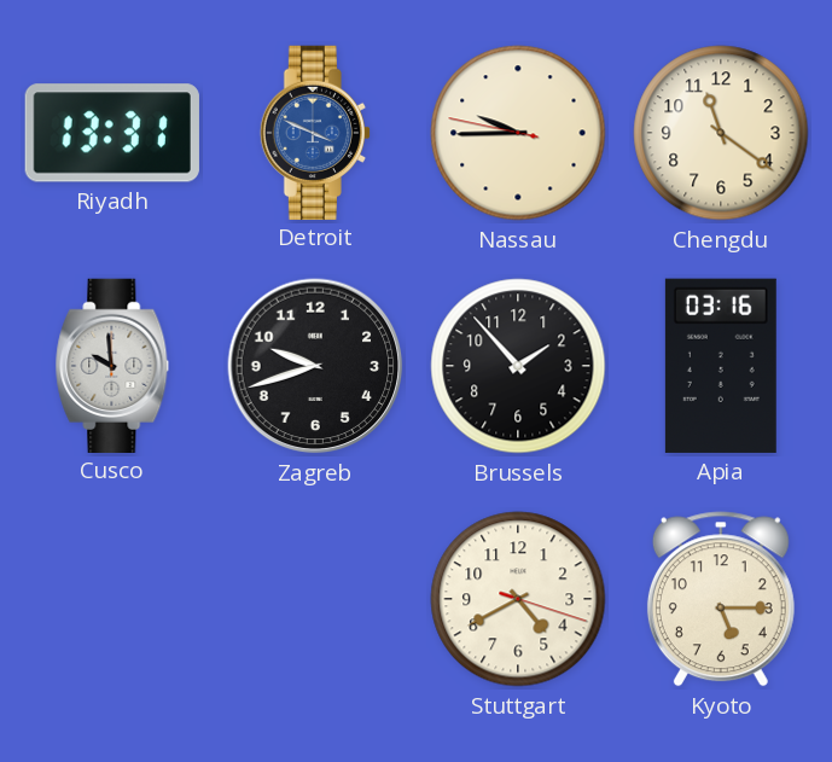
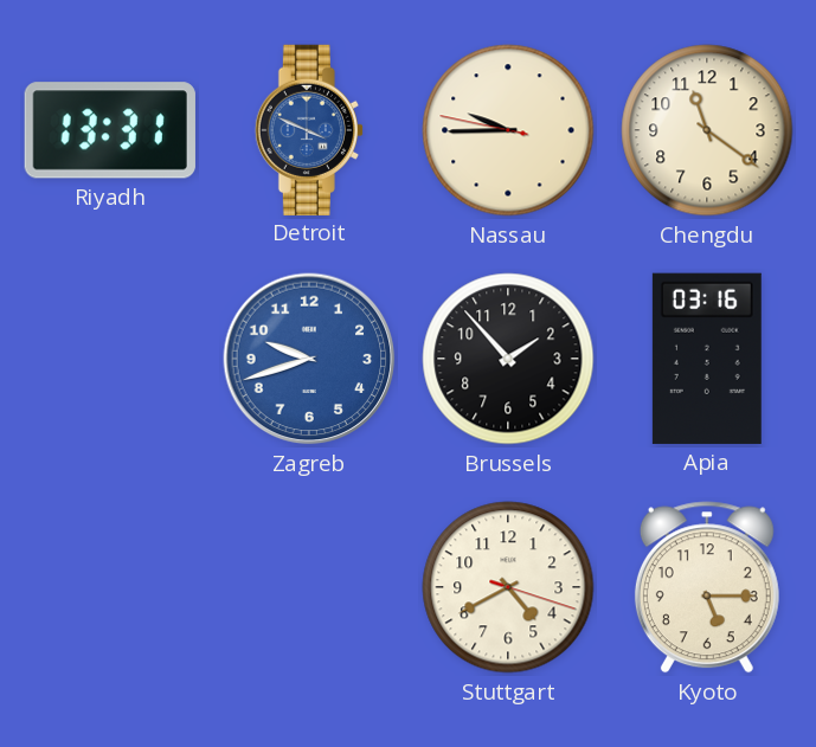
Cusco: 9:59 -> none (112, 365)
Zagreb dial: black -> blue (309, 359)
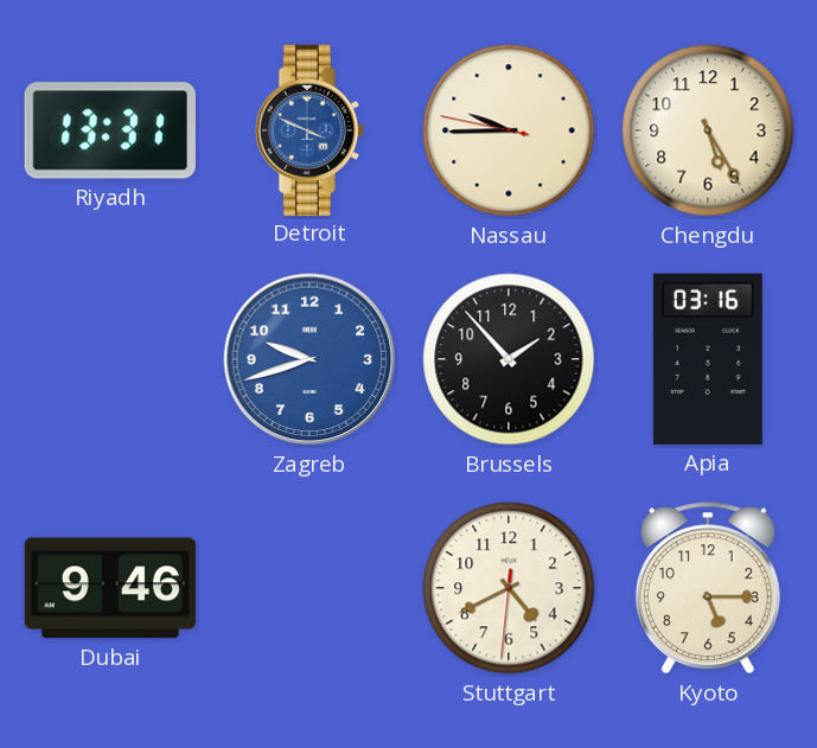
Chengdu: 11:21 -> 5:25 (708, 130)
Dubai: none -> 9:46 (110, 588)
Stuttgart: 4:40:18 -> 4:40:31 (509, 588)
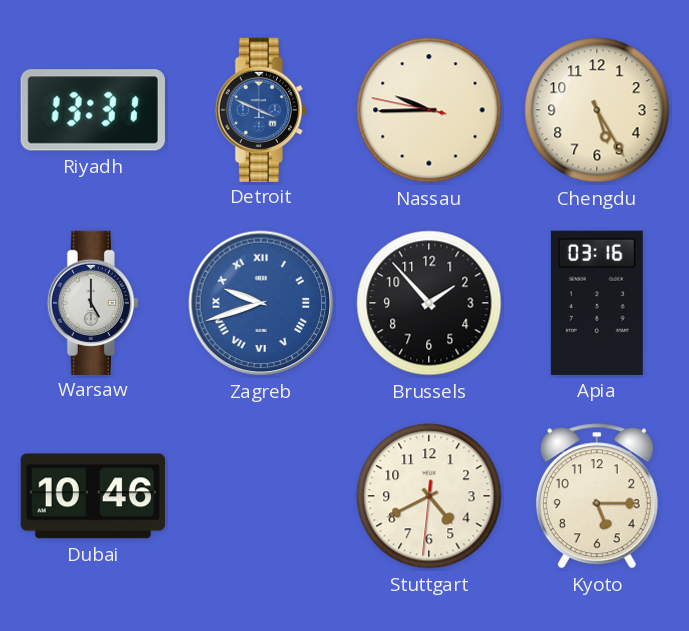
Warsaw: none -> 5:00 (93, 302)
Zagreb numerals: Arabic -> Roman (261, 303)
Dubai: 9:46 -> 10:46 (93, 496)
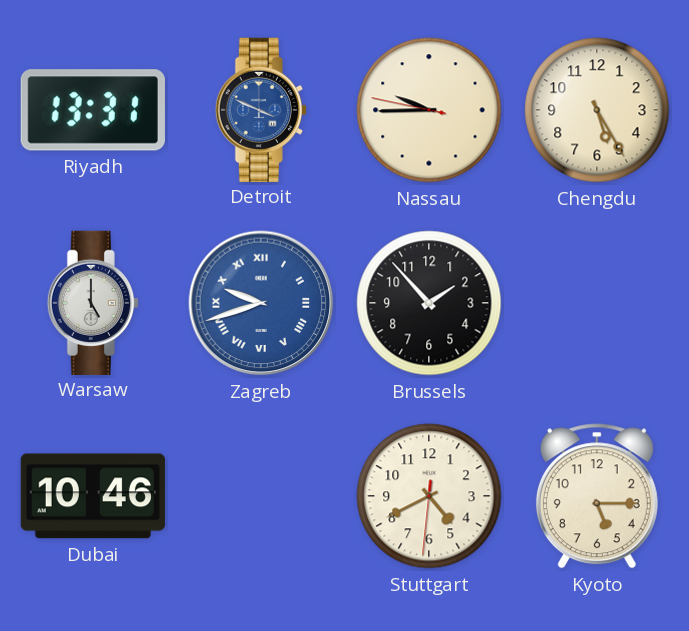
Apia: 03:16 -> none (597, 303)
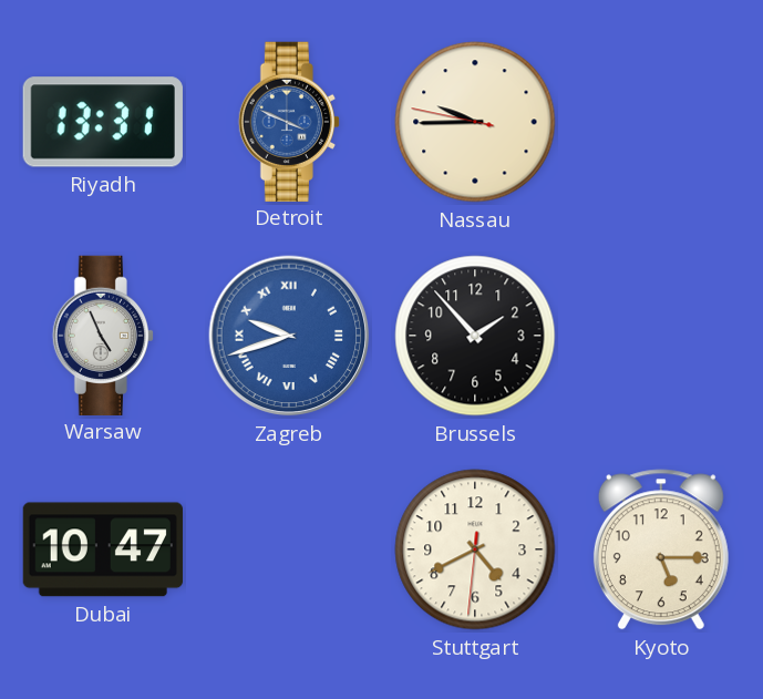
Chengdu: 5:25 -> none (597, 110)
Warsaw: 5:00 -> 4:56 (103, 335)
Dubai: 10:46 -> 10:47 (103, 549)
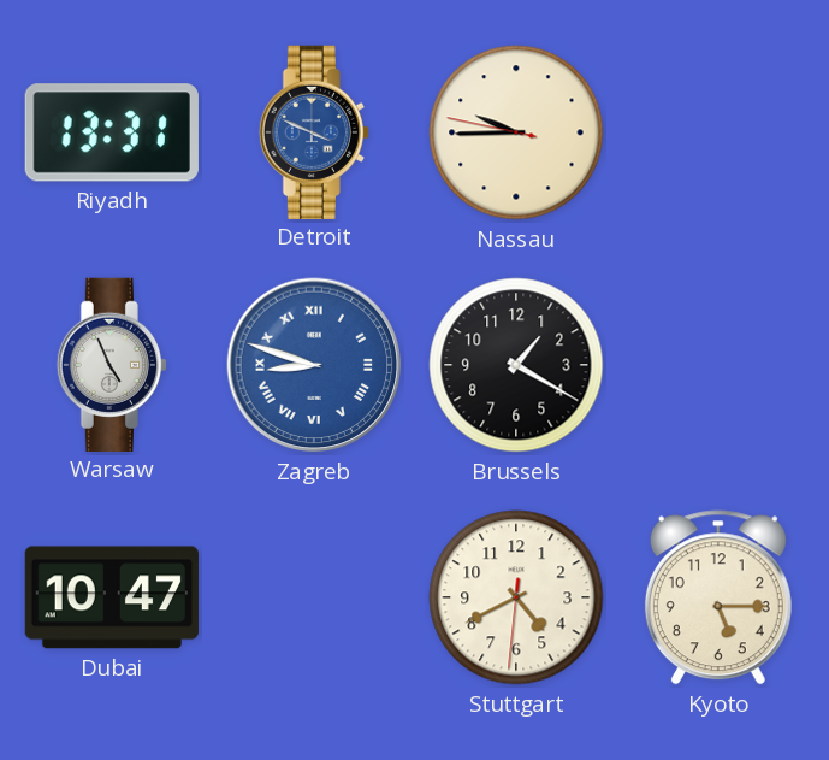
Zagreb: 9:42 -> 8:48 (314, 365)
Brussels: 1:53 -> 1:20 (516, 365)
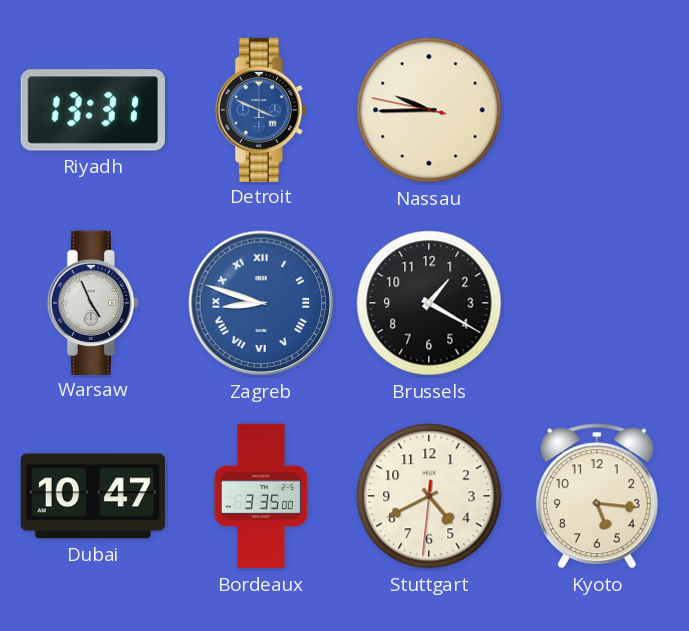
Bordeaux: none -> 3:35 (261, 496)
Kyoto: 5:15 -> 5:16 (597, 496)
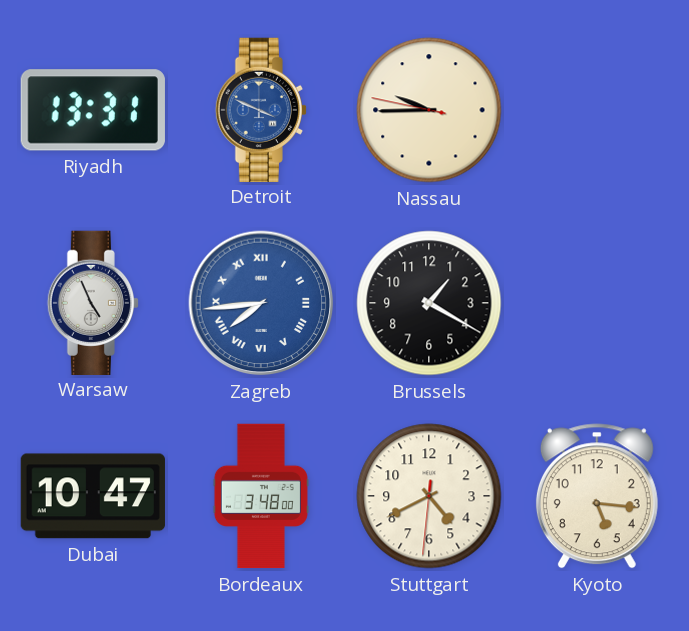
Zagreb: 8:48 -> 7:44 (261, 303)
Bordeaux: 3:35 -> 3:48 (261, 496)
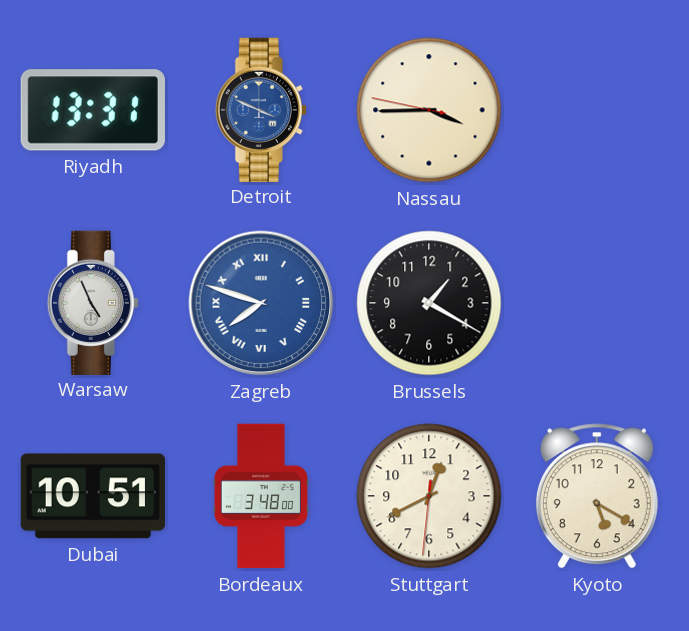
Nassau: 9:44 -> 3:44 (429, 110)
Zagreb: 7:44 -> 7:48 (261, 303)
Dubai: 10:47 -> 10:51 (93, 496)
Stuttgart: 4:40 -> 12:40 (429, 496)
Kyoto: 5:16 -> 5:20 (597, 496)
